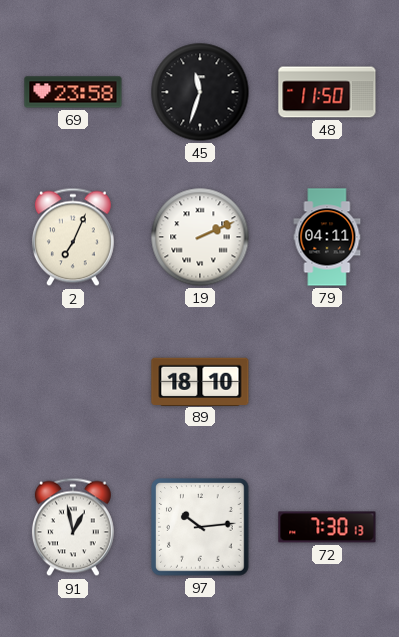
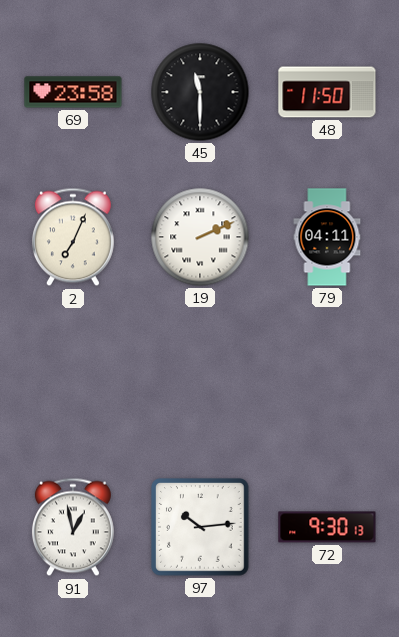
45: 11:33 -> 11:30 (200, 92)
89: 18:10 -> none (200, 381)
72: 7:30 -> 9:30 (327, 527)
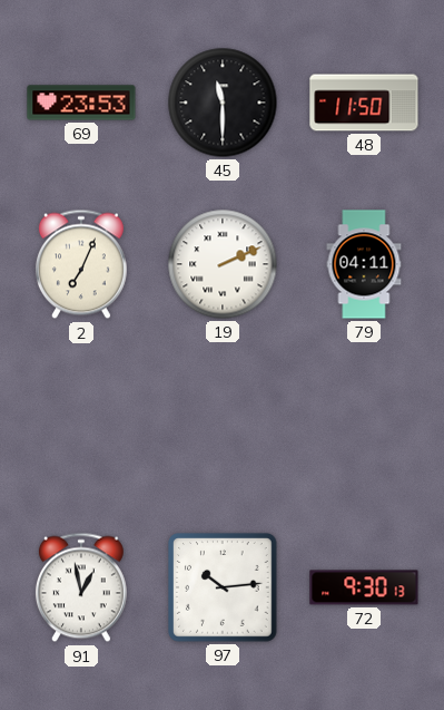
69: 23:58 -> 23:53 (81, 103)
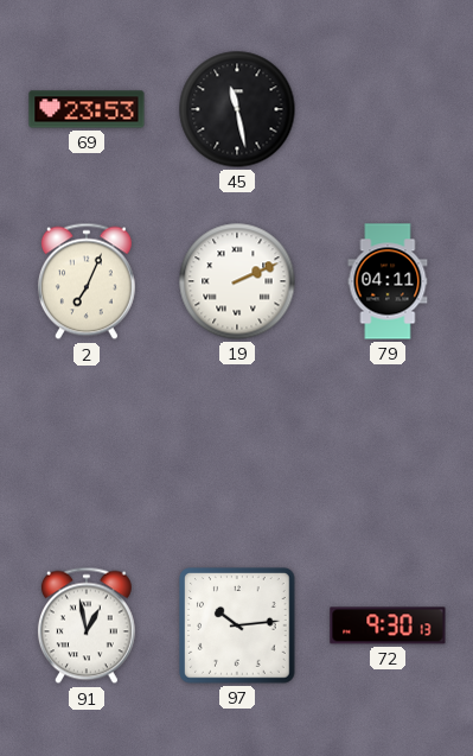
45: 11:30 -> 11:28 (237, 109)
48: 11:50 -> none (364, 103)
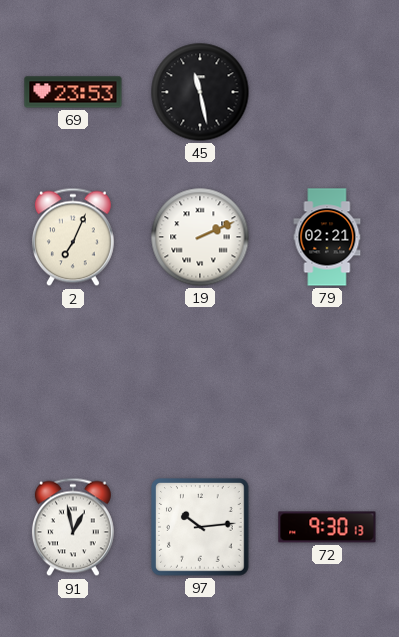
79: 04:11 -> 02:21 (327, 237)
